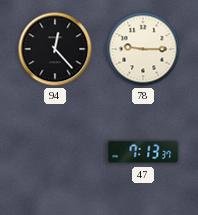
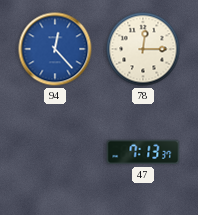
94 dial: black -> blue (55, 49)
78: 9:15 -> 12:15 (143, 49)
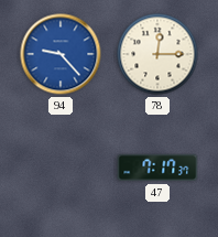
94: 12:23 -> 9:23 (61, 54)
47: 7:13 -> 7:17 (157, 168)
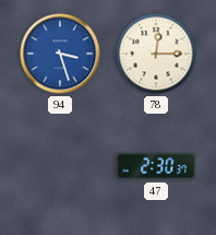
94: 9:23 -> 3:27 (60, 54)
47: 7:17 -> 2:30 (156, 166)
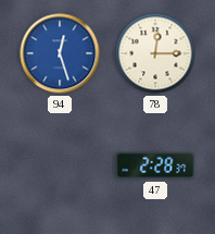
94: 3:27 -> 12:27 (60, 53)
47: 2:30 -> 2:28 (155, 165)
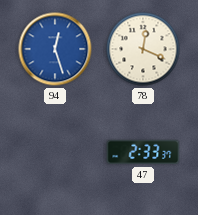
78: 12:15 -> 12:19 (143, 49)
47: 2:28 -> 2:33 (143, 152)
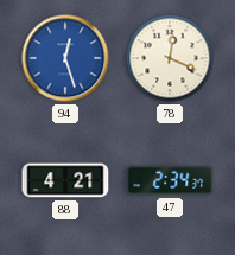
88: none -> 4:21 (65, 180)
47: 2:33 -> 2:34 (170, 180)
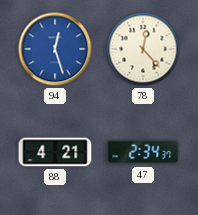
78: 12:19 -> 12:23 (143, 49)
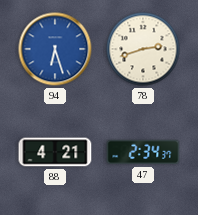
94: 12:27 -> 6:27 (55, 49)
78: 12:23 -> 2:42 (143, 49)
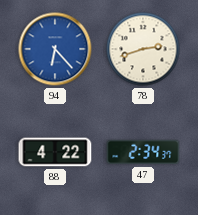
94: 6:27 -> 6:23 (55, 49)
88: 4:21 -> 4:22 (55, 152)
